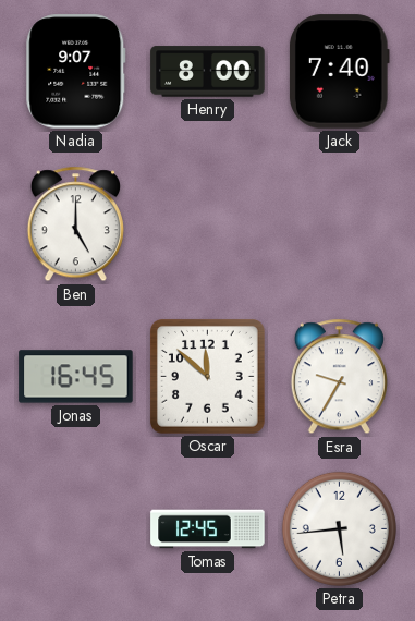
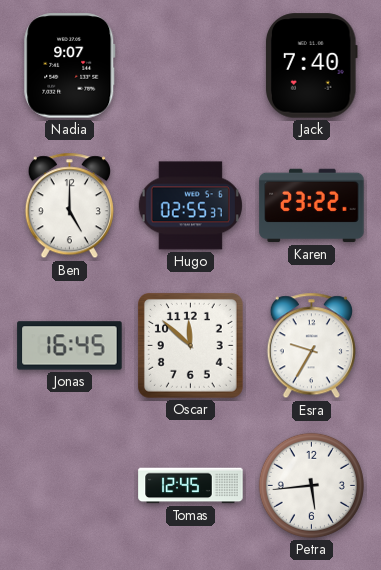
Henry: 8:00 -> none (208, 72)
Hugo: none -> 02:55 (190, 206)
Karen: none -> 23:22 (312, 206)
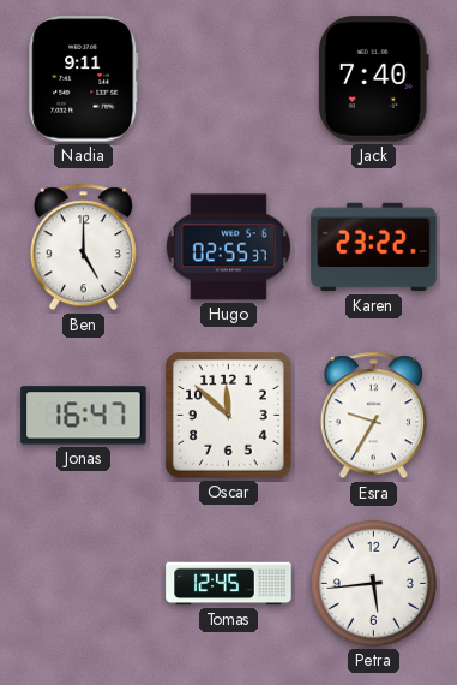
Nadia: 9:07 -> 9:11 (84, 79)
Jonas: 16:45 -> 16:47 (84, 416)
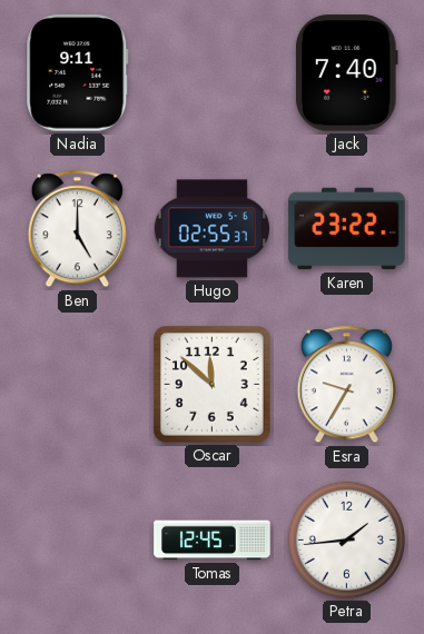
Jonas: 16:47 -> none (84, 416)
Petra: 5:44 -> 1:44 (346, 539)
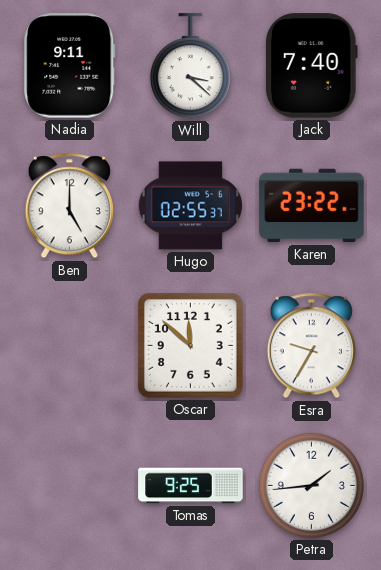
Will: none -> 3:22 (190, 66)
Tomas: 12:45 -> 9:25 (191, 486)
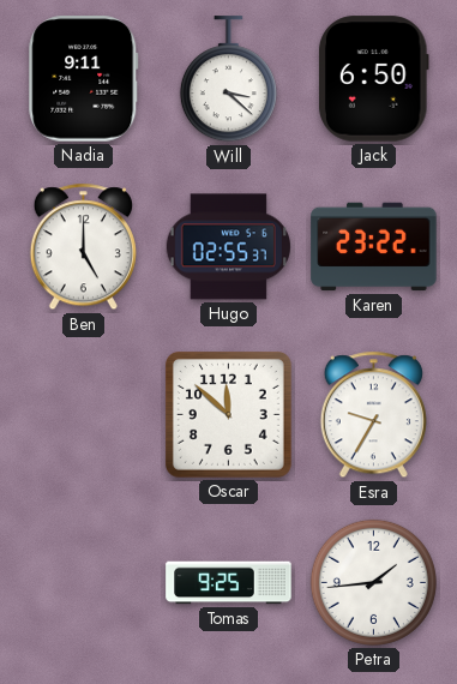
Jack: 7:40 -> 6:50 (374, 79)
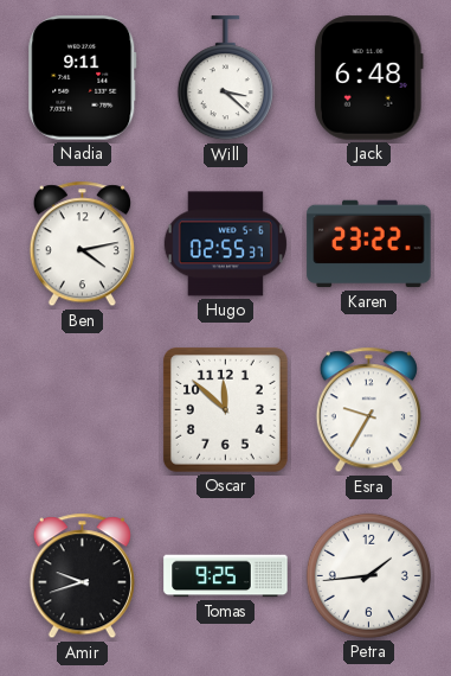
Jack: 6:50 -> 6:48 (369, 78)
Ben: 5:00 -> 4:13 (82, 244)
Amir: none -> 9:42 (82, 576)
